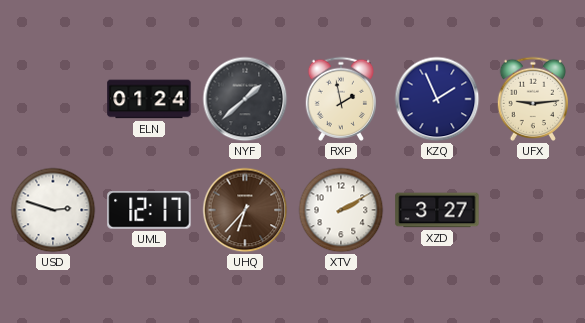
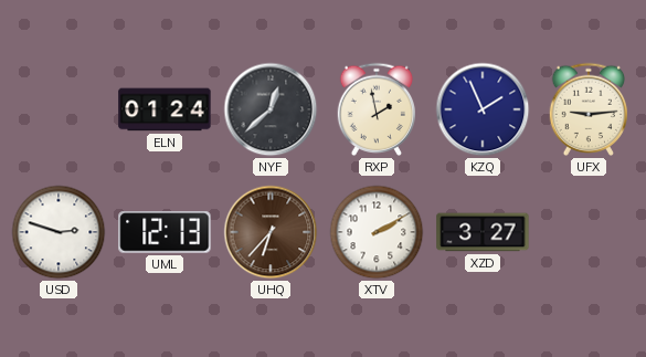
NYF: 1:38 -> 12:38 (271, 109)
UML: 12:17 -> 12:13 (165, 232)
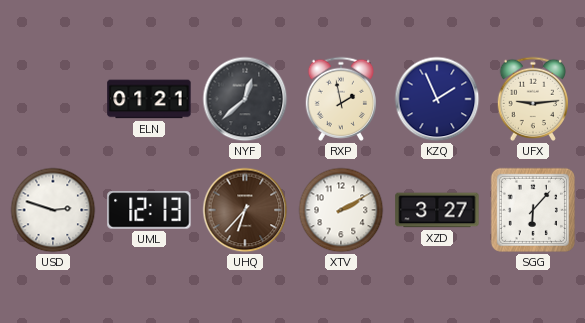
ELN: 01:24 -> 01:21 (149, 99)
SGG: none -> 6:07 (533, 210)
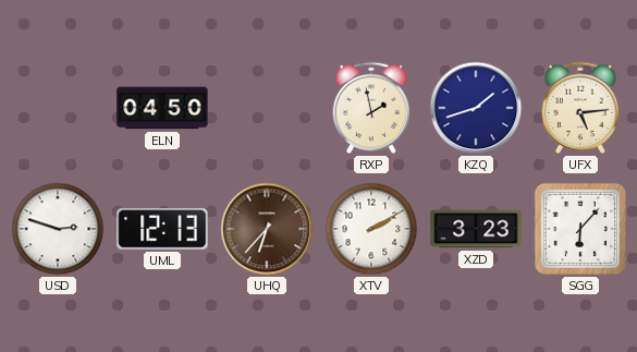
ELN: 01:21 -> 04:50 (162, 108)
NYF: 12:38 -> none (245, 99)
KZQ: 1:56 -> 1:42 (476, 108)
UFX: 9:14 -> 5:14 (579, 108)
XZD: 3:27 -> 3:23 (476, 229)
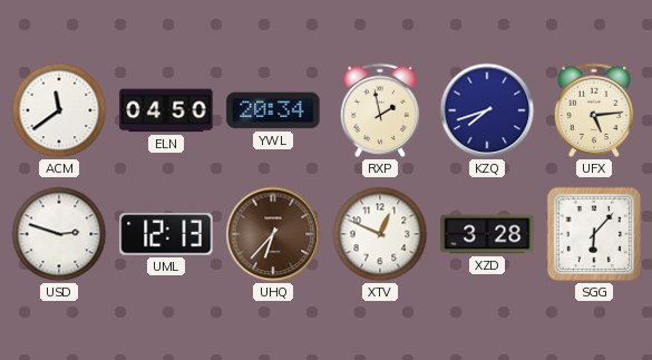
ACM: none -> 11:39 (59, 110)
YWL: none -> 20:34 (273, 110)
KZQ: 1:42 -> 7:42 (487, 110)
XTV: 2:10 -> 12:49 (380, 234)
XZD: 3:23 -> 3:28 (487, 234)
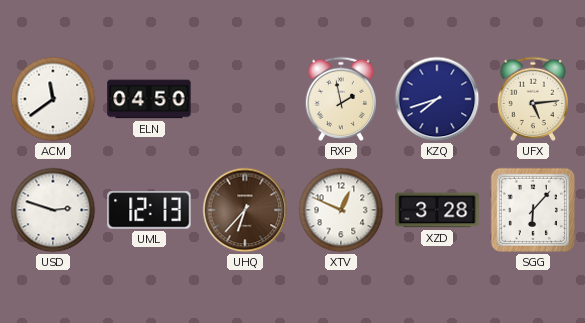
YWL: 20:34 -> none (273, 110)
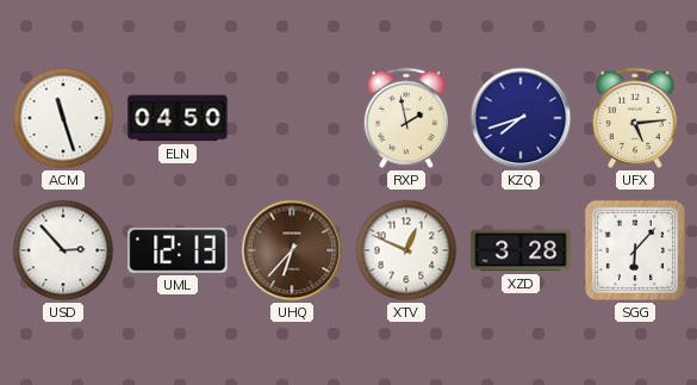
ACM: 11:39 -> 11:27 (63, 118)
USD: 2:48 -> 2:53 (63, 250)
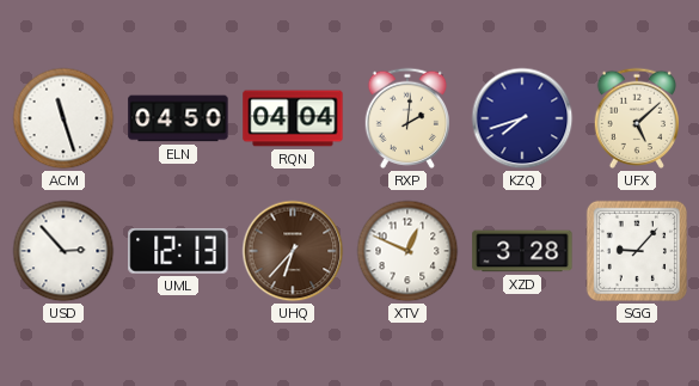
RQN: none -> 04:04 (293, 118)
RXP: 1:58 -> 2:01 (406, 118)
UFX: 5:14 -> 5:08 (636, 118)
SGG: 6:07 -> 9:07 (637, 251)
